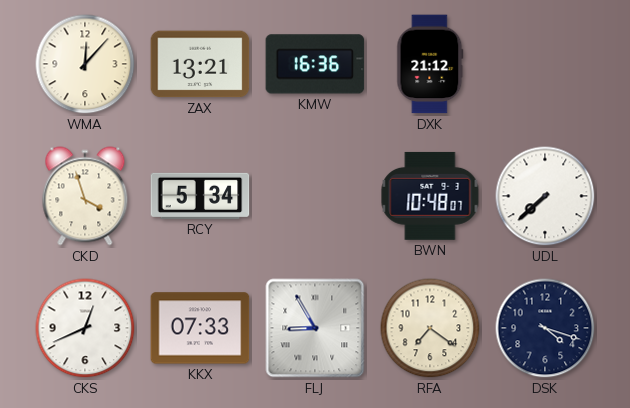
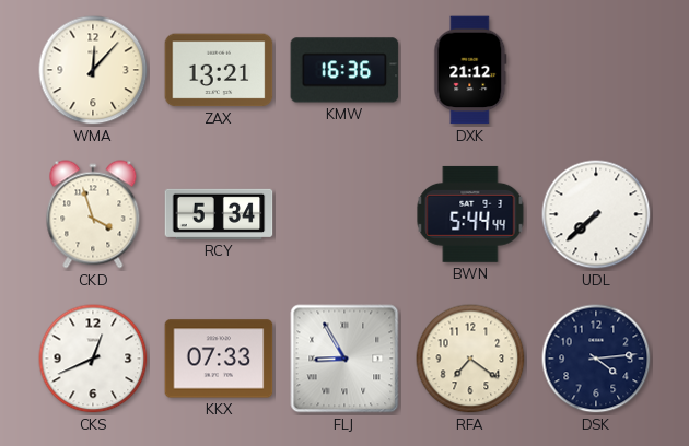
BWN: 10:48 -> 5:44 (470, 214)
DSK: 4:18 -> 4:14 (596, 359)
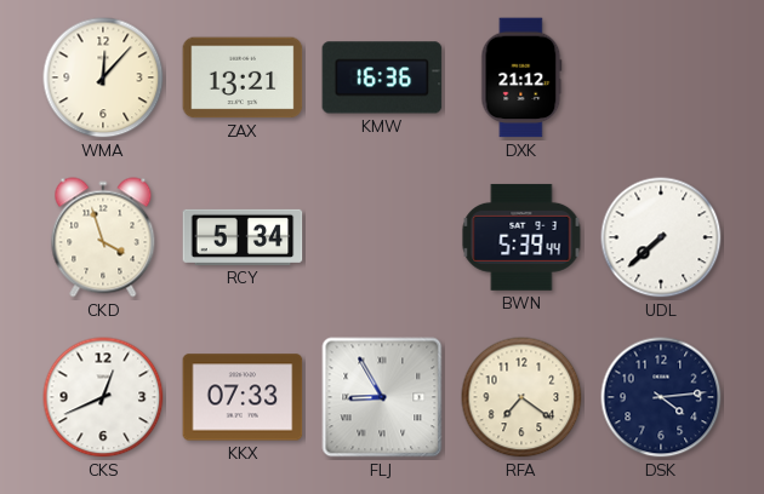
BWN: 5:44 -> 5:39 (521, 237)
